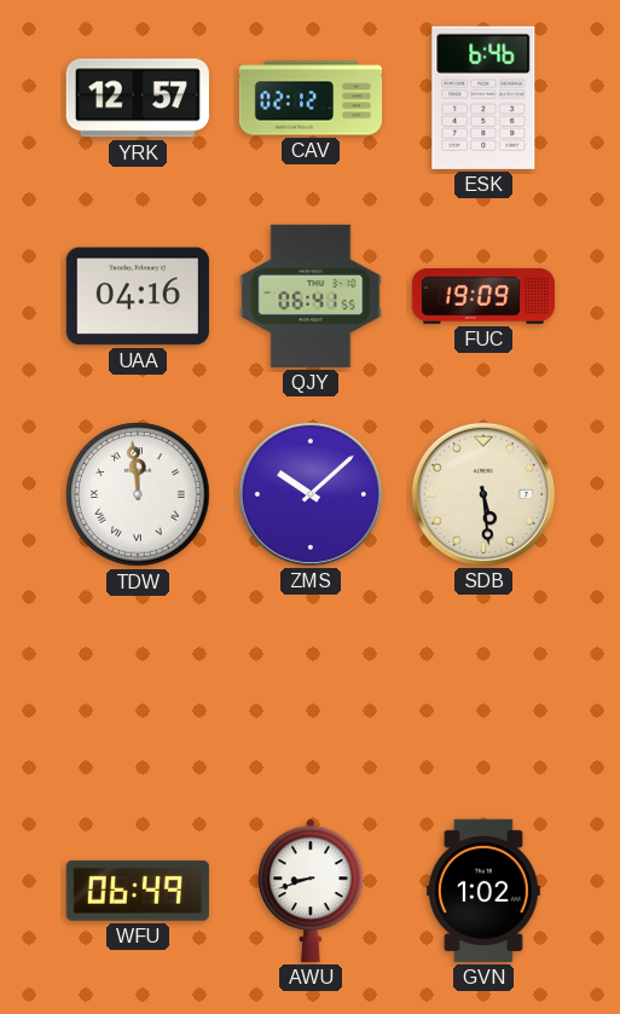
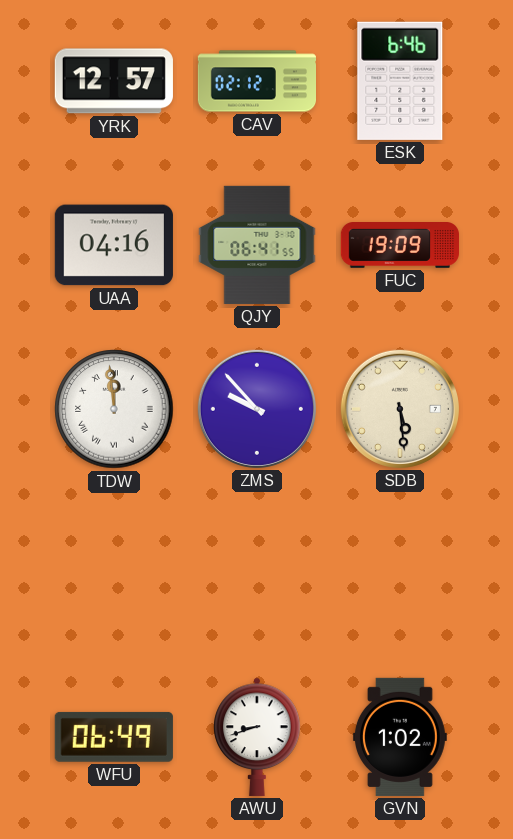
ZMS: 10:08 -> 9:53 (257, 409)
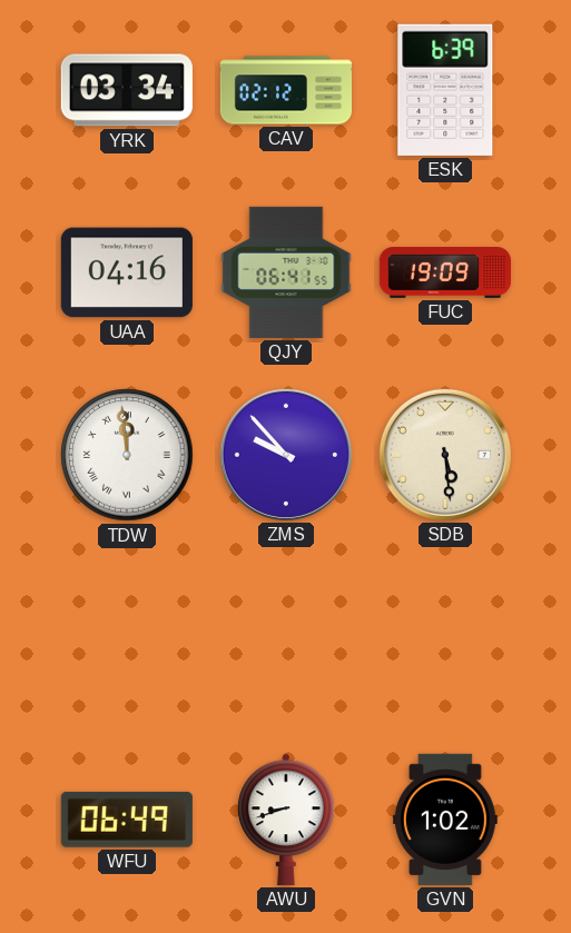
YRK: 12:57 -> 03:34 (127, 90)
ESK: 6:46 -> 6:39 (445, 90)
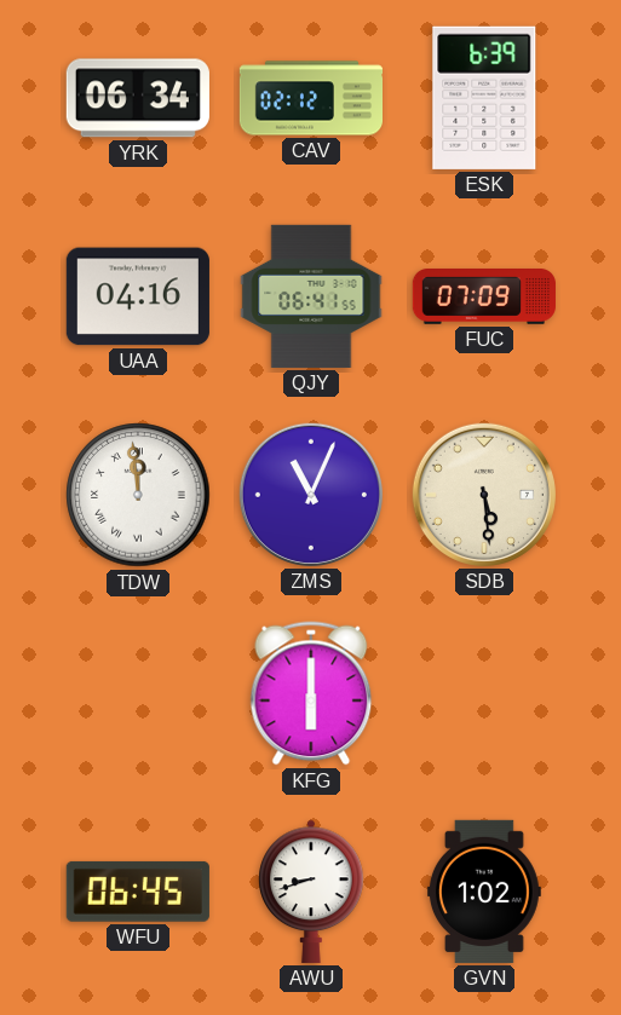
YRK: 03:34 -> 06:34 (138, 98)
FUC: 19:09 -> 07:09 (484, 298)
ZMS: 9:53 -> 11:04 (311, 495)
KFG: none -> 6:00 (311, 693)
WFU: 06:49 -> 06:45 (138, 892)
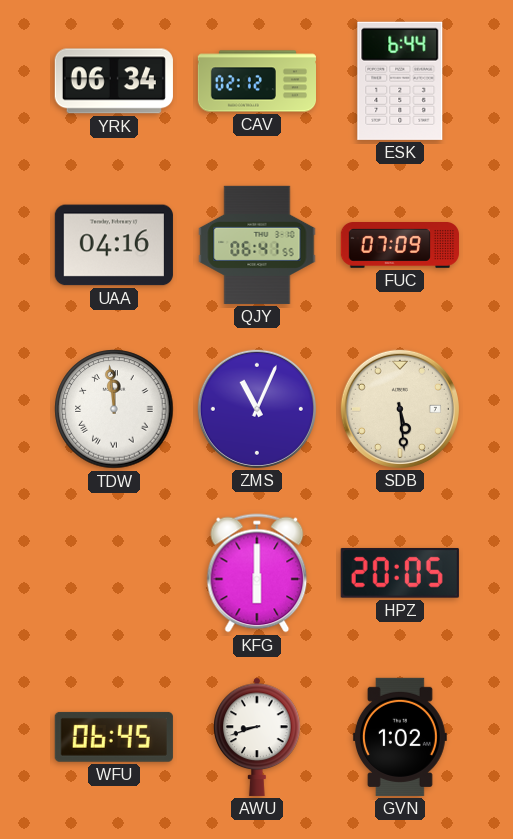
ESK: 6:39 -> 6:44 (400, 81)
HPZ: none -> 20:05 (400, 573)
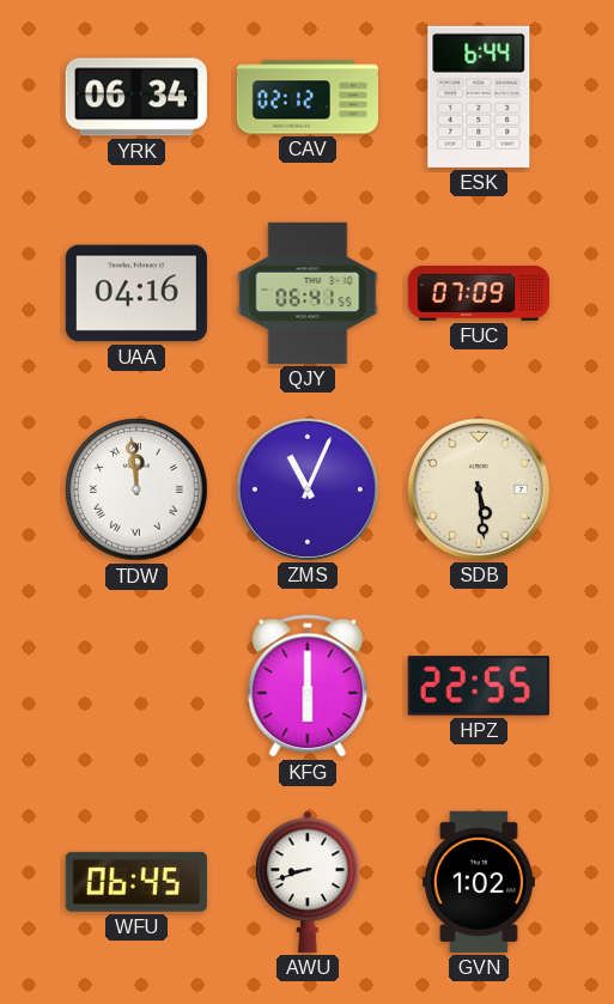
HPZ: 20:05 -> 22:55 (479, 686)
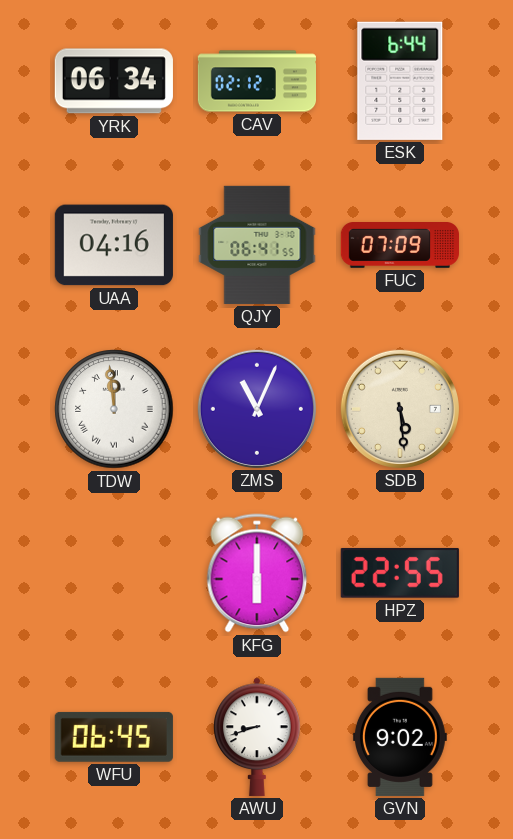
GVN: 1:02 -> 9:02 (400, 737)
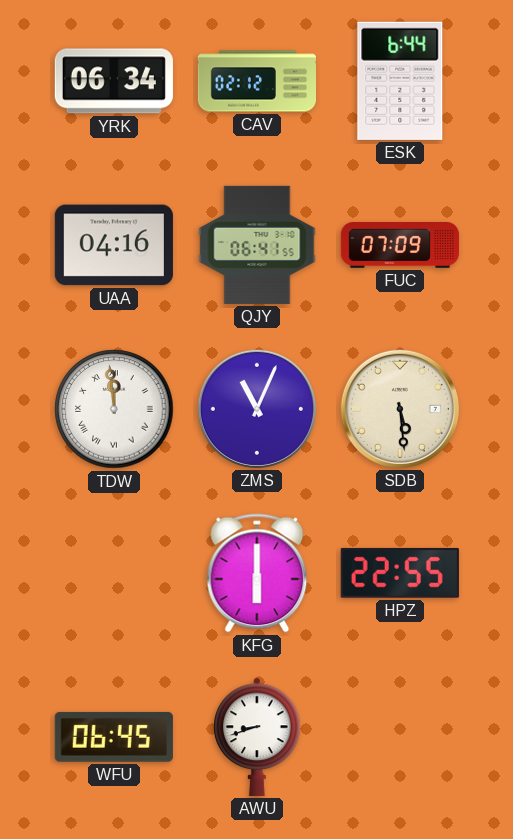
GVN: 9:02 -> none (400, 737)
